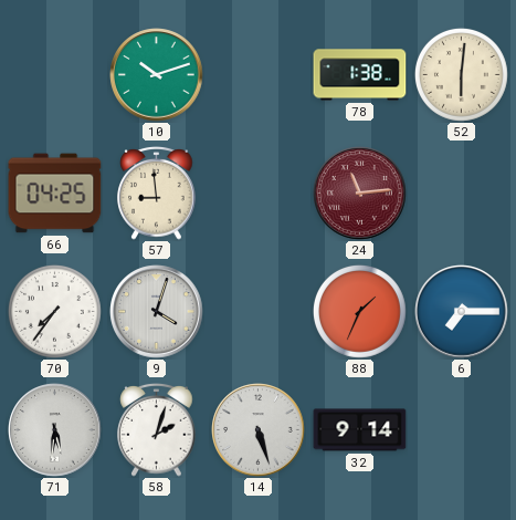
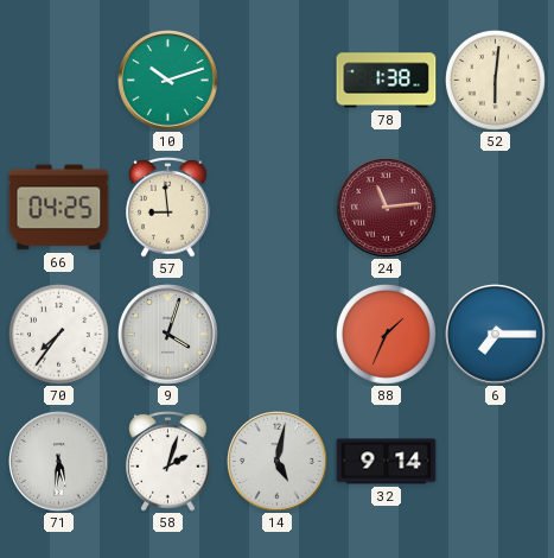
14: 5:27 -> 5:02 (278, 462)
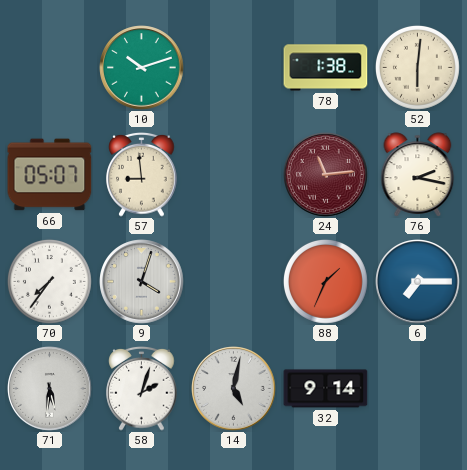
66: 04:25 -> 05:07 (50, 175)
76: none -> 2:17 (418, 175)
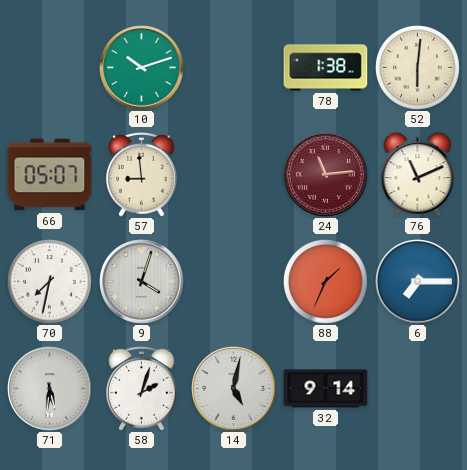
76: 2:17 -> 11:11 (418, 175)
70: 7:36 -> 7:32 (49, 281)
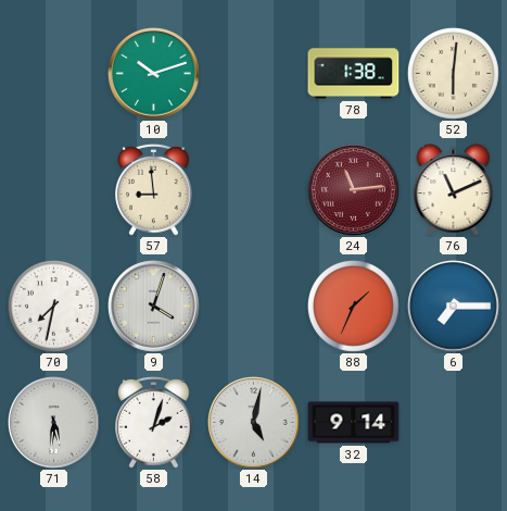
66: 05:07 -> none (50, 175)
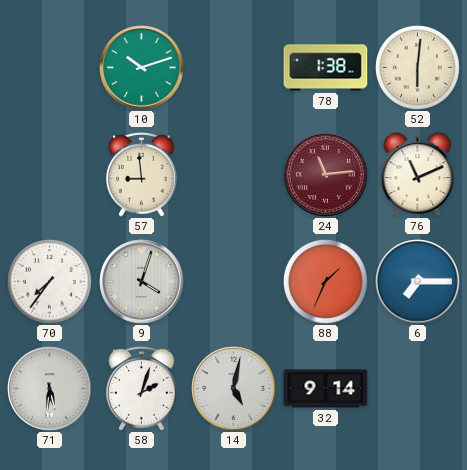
70: 7:32 -> 7:36 (49, 281)
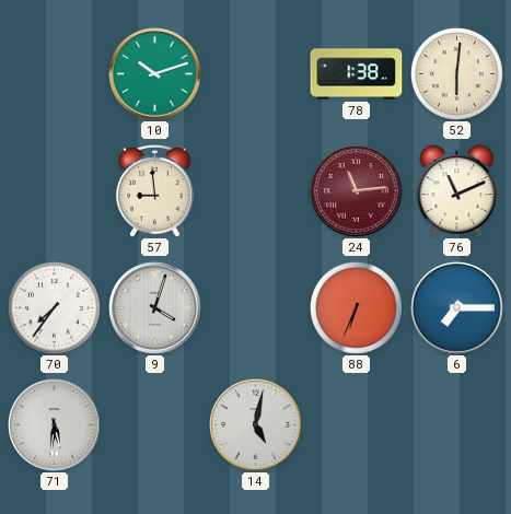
88: 1:34 -> 6:34 (356, 307)
58: 2:03 -> none (142, 389)
32: 9:14 -> none (326, 389)
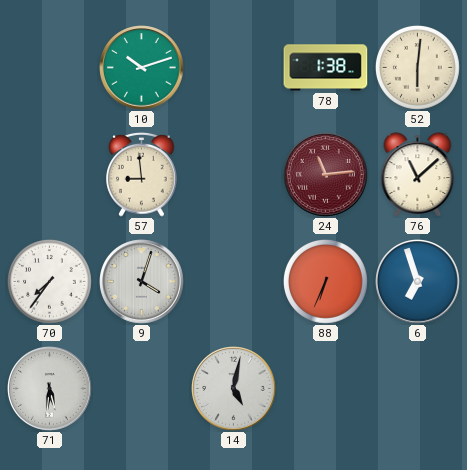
76: 11:11 -> 11:08 (418, 175)
6: 7:15 -> 6:57 (418, 282)
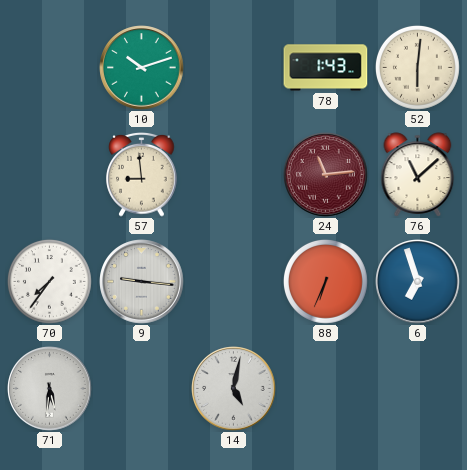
78: 1:38 -> 1:43 (326, 68)
9: 4:03 -> 9:16 (142, 282)
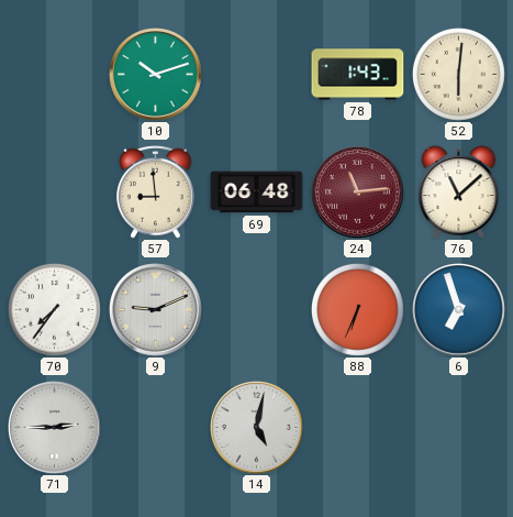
69: none -> 06:48 (257, 193)
9: 9:16 -> 9:11 (156, 310)
71: 5:31 -> 2:45 (55, 428)
